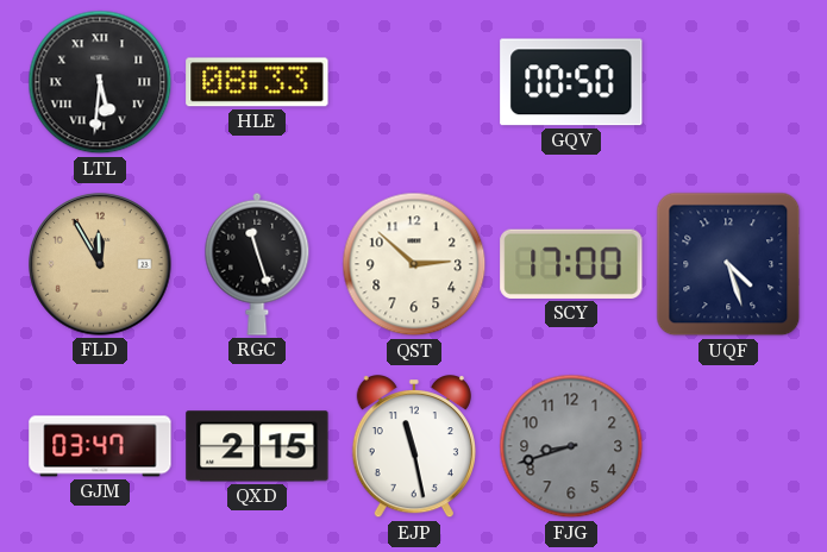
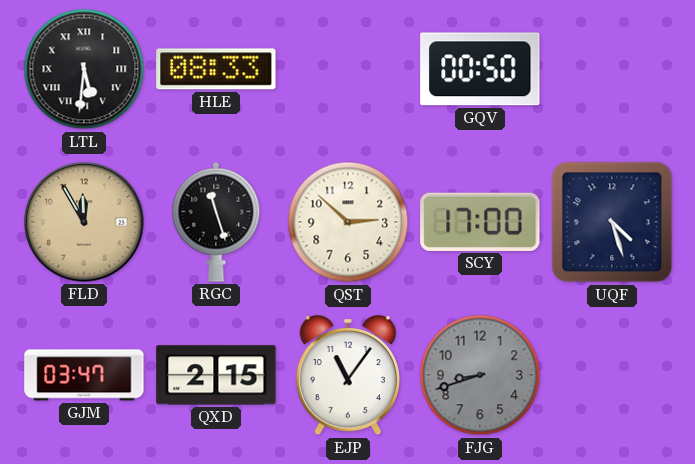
EJP: 11:28 -> 11:06 (348, 376)
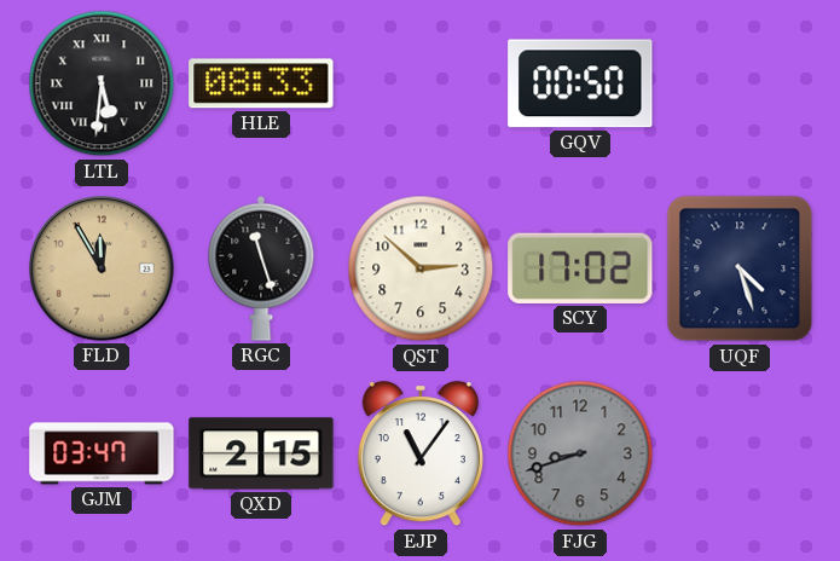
SCY: 17:00 -> 17:02 (580, 268)
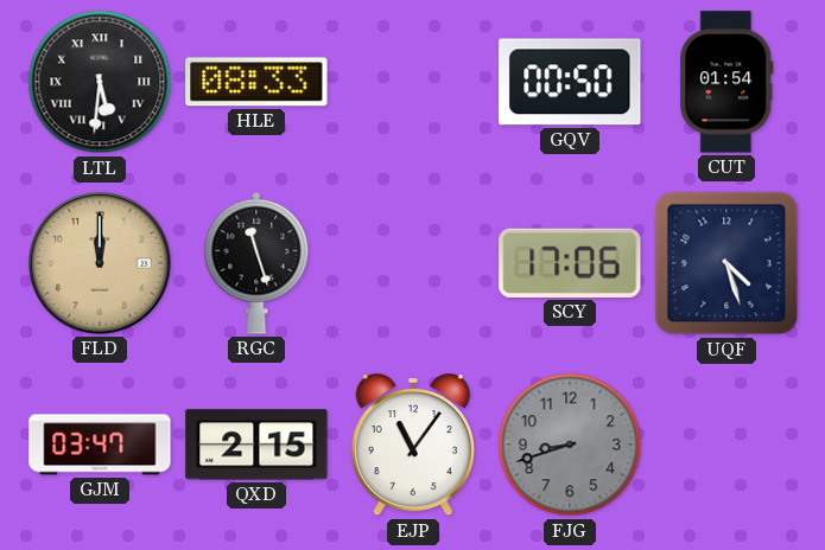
CUT: none -> 01:54 (726, 82)
FLD: 11:55 -> 12:00 (100, 263)
QST: 2:52 -> none (421, 268)
SCY: 17:02 -> 17:06 (570, 263)
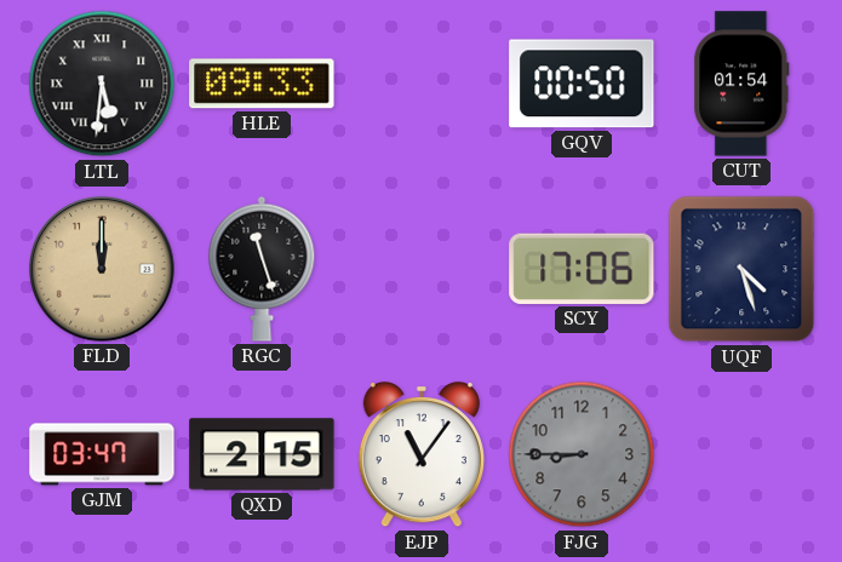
HLE: 08:33 -> 09:33 (262, 84)
FJG: 8:42 -> 8:45 (582, 454)
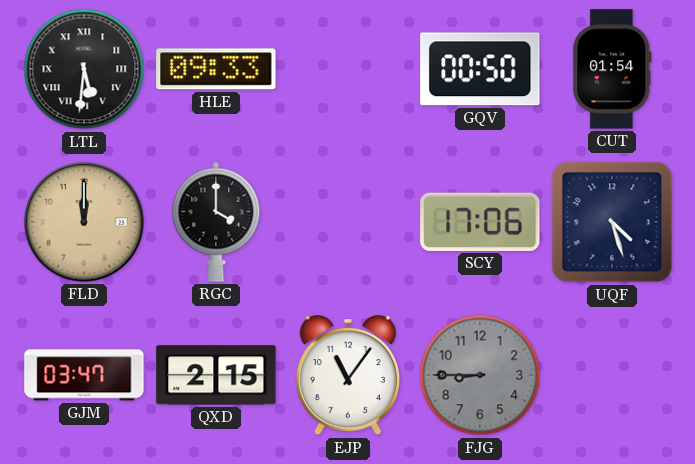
RGC: 11:27 -> 4:00 (216, 222)
